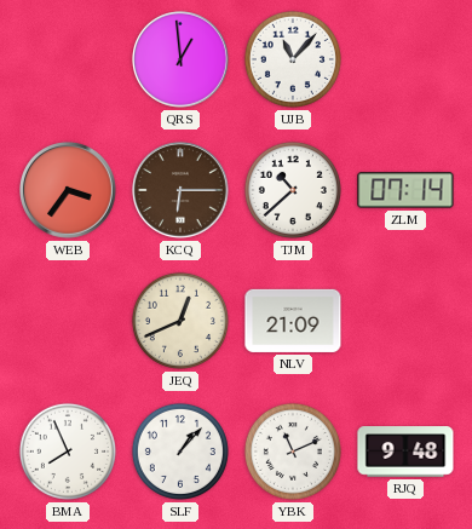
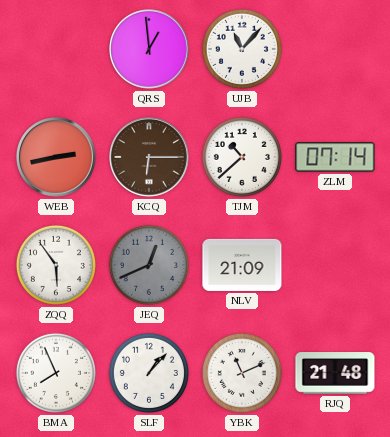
WEB: 3:36 -> 2:43 (57, 158)
ZQQ: none -> 5:54 (56, 265)
JEQ dial: cream -> grey (149, 265)
RJQ: 9:48 -> 21:48 (335, 373)
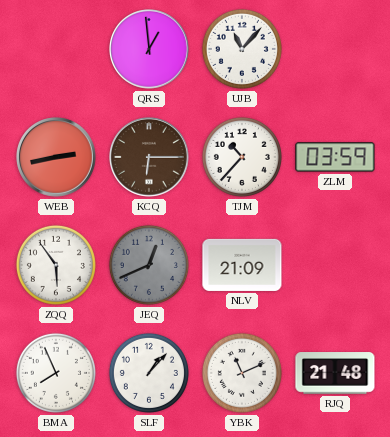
TJM: 10:38 -> 10:37 (242, 157)
ZLM: 07:14 -> 03:59 (335, 157)
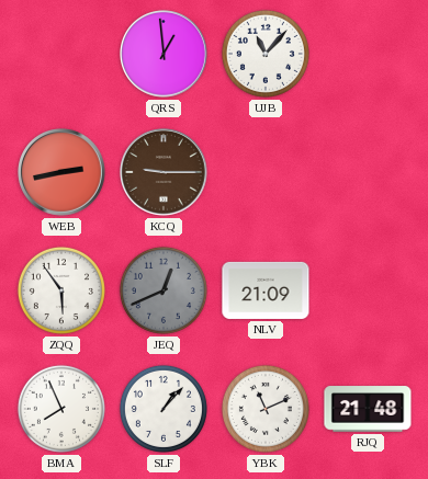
KCQ: 6:15 -> 9:15 (165, 173)
TJM: 10:37 -> none (242, 157)
ZLM: 03:59 -> none (335, 157)
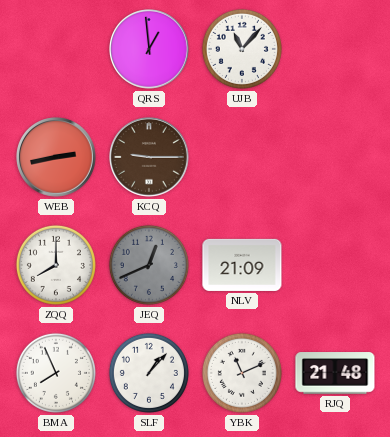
ZQQ: 5:54 -> 8:00 (56, 265)
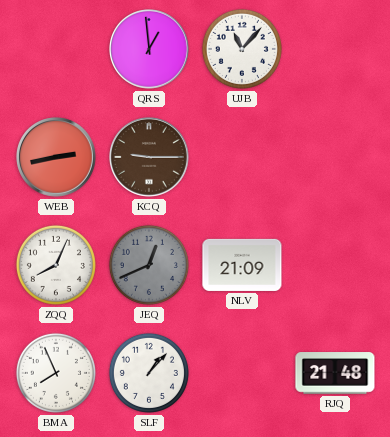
ZQQ: 8:00 -> 8:04 (56, 265)
YBK: 11:11 -> none (242, 373)
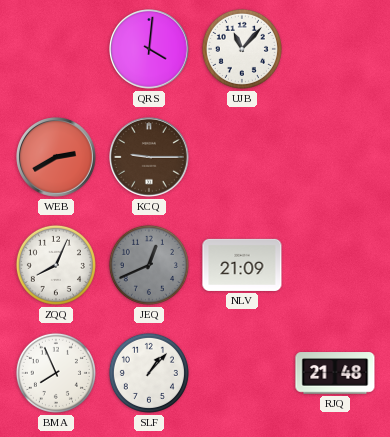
QRS: 12:59 -> 4:01 (150, 50)
WEB: 2:43 -> 2:40 (57, 158)
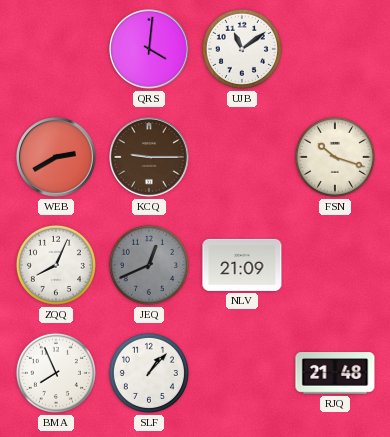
UJB: 11:07 -> 11:09 (242, 49)
FSN: none -> 10:18 (335, 157)
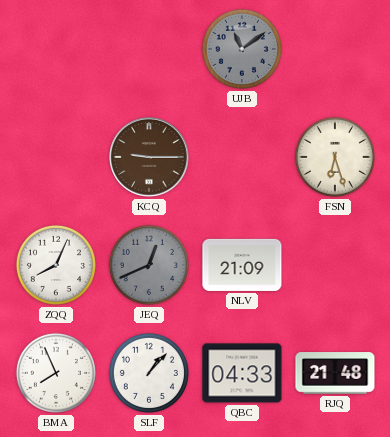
QRS: 4:01 -> none (150, 50)
UJB dial: white -> grey (242, 49)
WEB: 2:40 -> none (57, 158)
FSN: 10:18 -> 6:27 (335, 157)
QBC: none -> 04:33 (242, 373)
